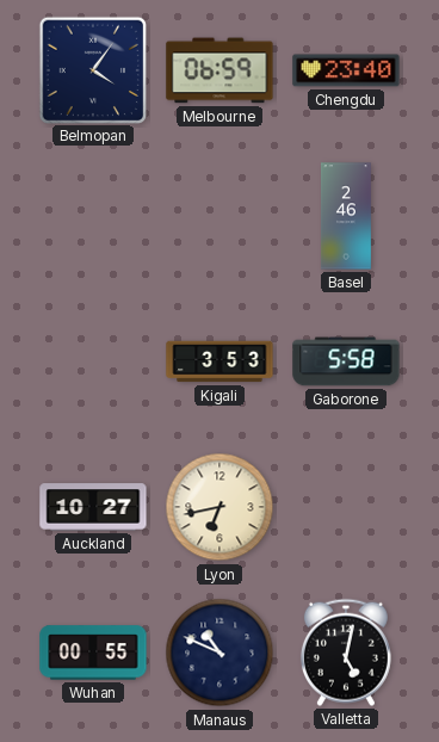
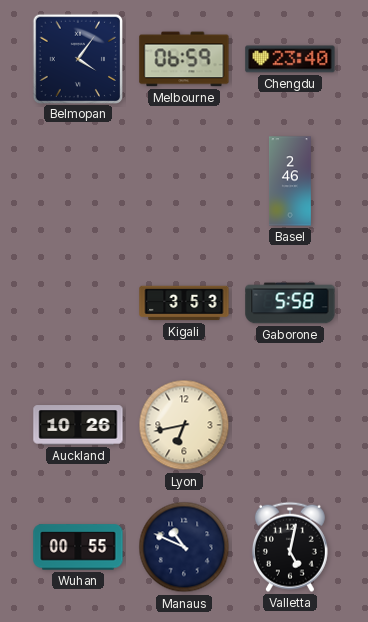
Auckland: 10:27 -> 10:26 (78, 425)
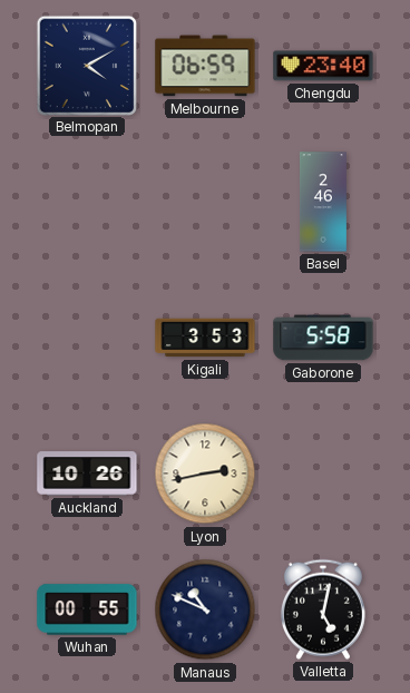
Belmopan: 4:06 -> 4:10 (86, 65)
Lyon: 6:43 -> 2:43 (205, 474)
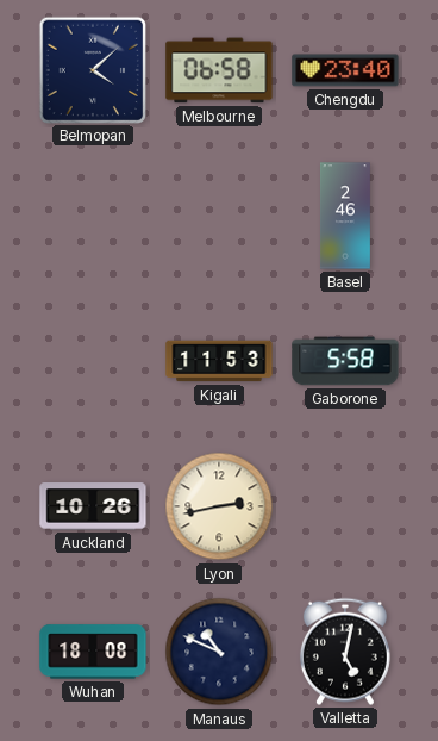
Belmopan: 4:10 -> 4:08 (92, 69)
Melbourne: 06:59 -> 06:58 (219, 70)
Kigali: 3:53 -> 11:53 (219, 361)
Wuhan: 00:55 -> 18:08 (93, 652)
